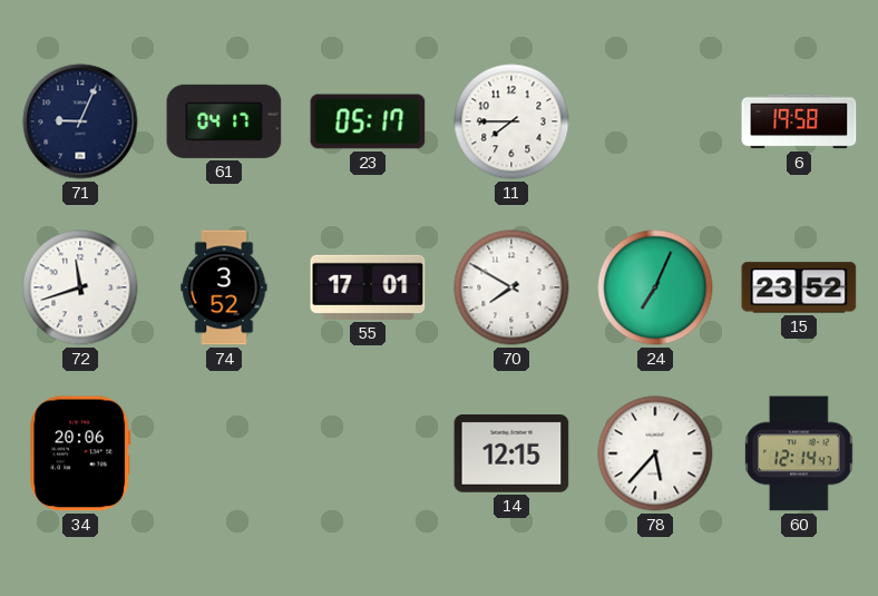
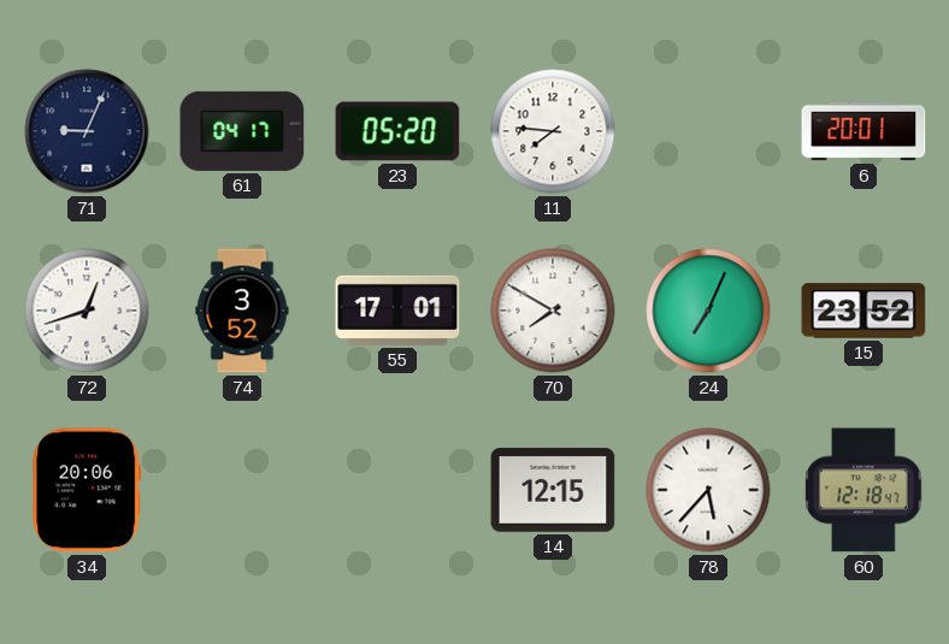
23: 05:17 -> 05:20 (397, 131)
11: 7:45 -> 7:46 (553, 131)
6: 19:58 -> 20:01 (863, 131)
72: 11:42 -> 12:42 (87, 311)
60: 12:14 -> 12:18 (863, 490)
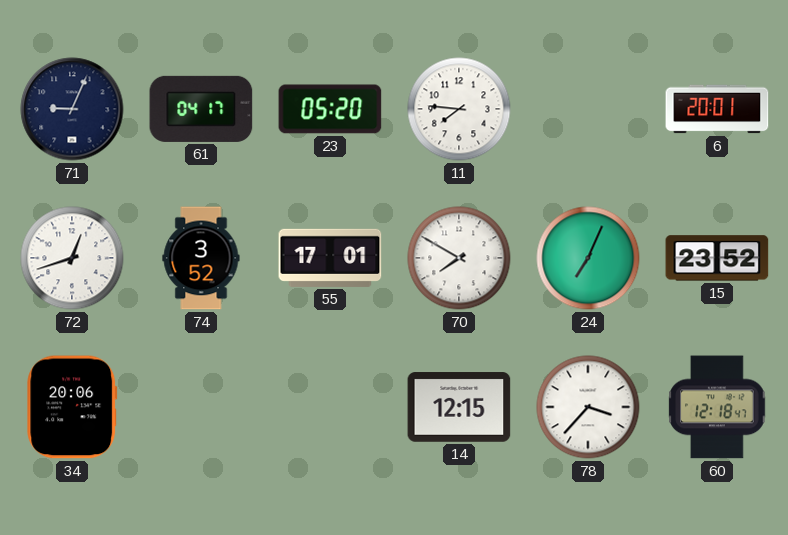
78: 5:37 -> 3:37 (588, 407)
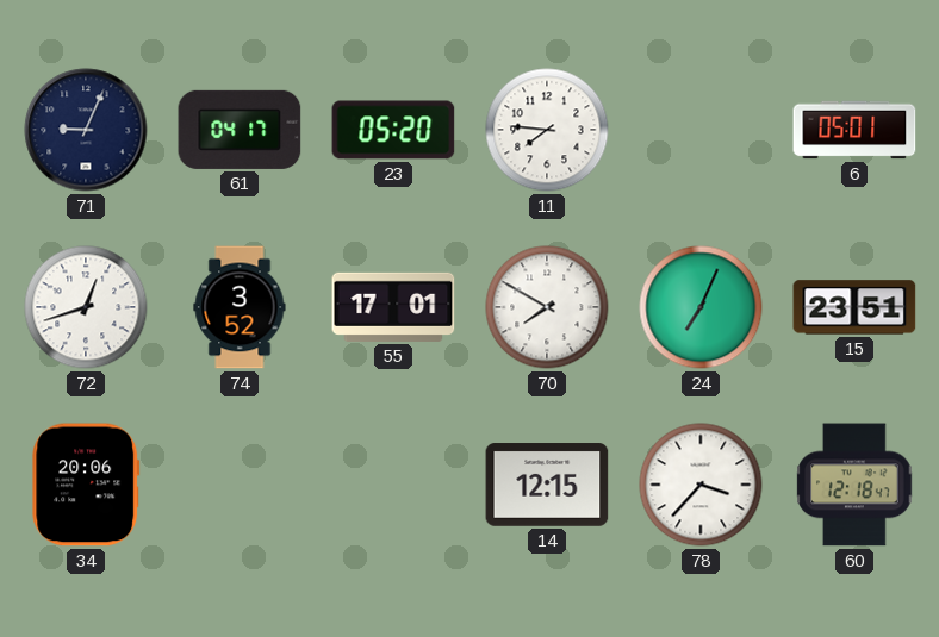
6: 20:01 -> 05:01 (854, 130)
15: 23:52 -> 23:51 (854, 307)
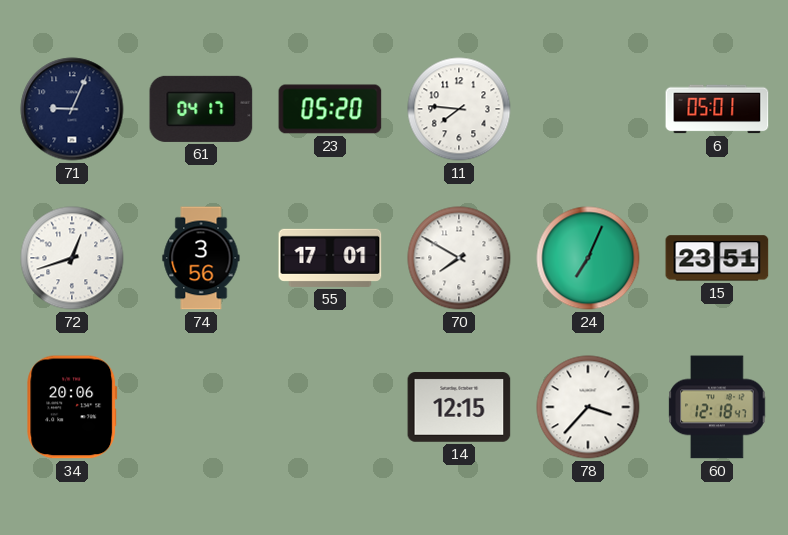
74: 3:52 -> 3:56 (201, 258)
